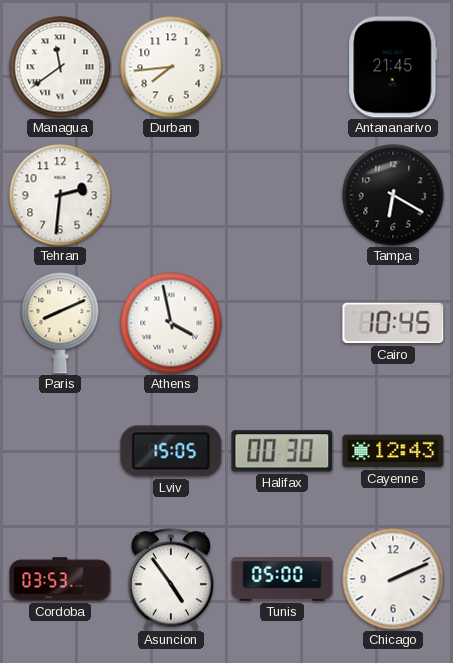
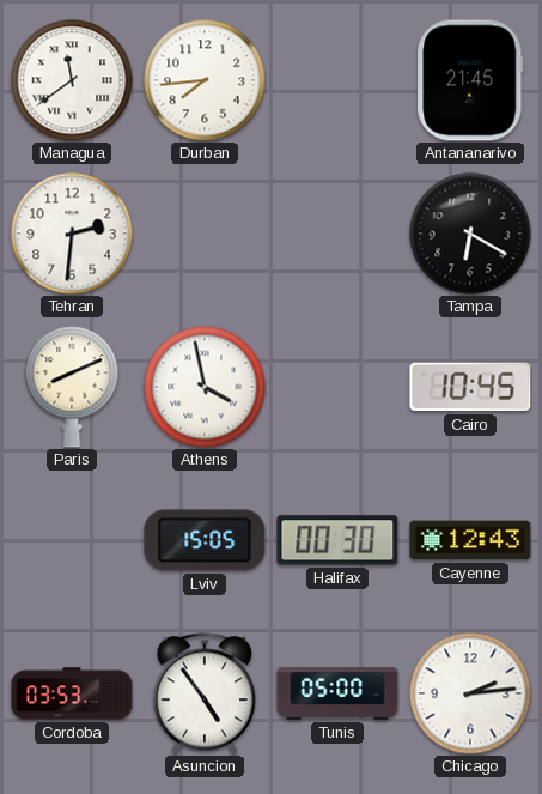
Chicago: 2:11 -> 2:14 (470, 693)
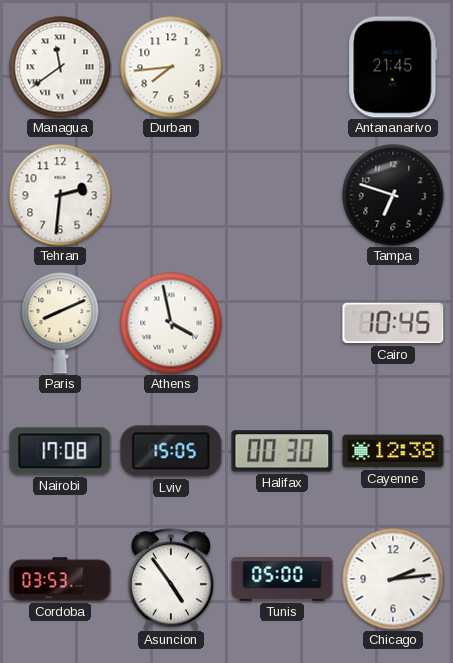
Tampa: 6:20 -> 6:48 (393, 195)
Nairobi: none -> 17:08 (60, 451)
Cayenne: 12:43 -> 12:38 (393, 451)
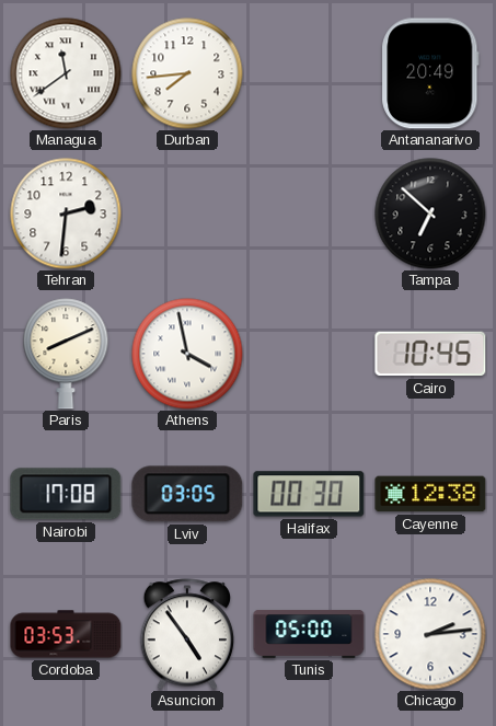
Antananarivo: 21:45 -> 20:49 (430, 73)
Tampa: 6:48 -> 6:52 (430, 214)
Lviv: 15:05 -> 03:05 (187, 494)
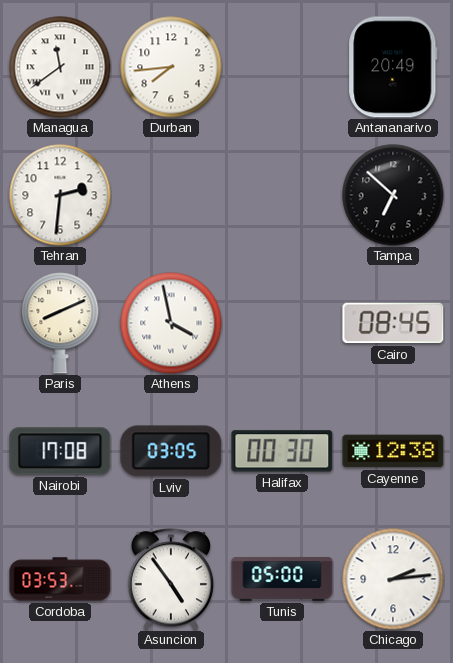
Cairo: 10:45 -> 08:45 (393, 323)
